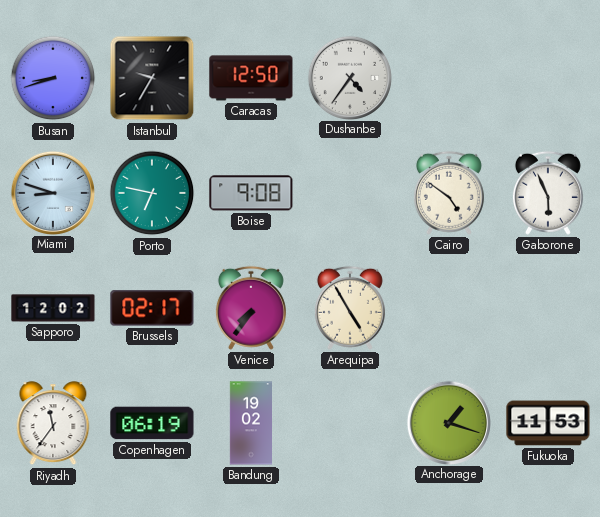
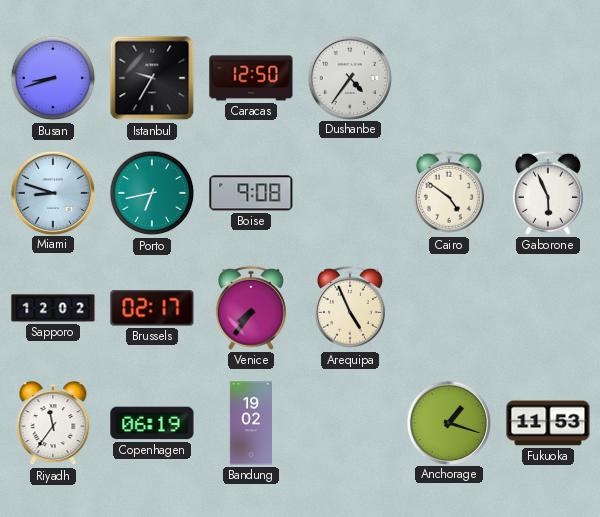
Porto: 6:47 -> 6:43 (152, 193)
Arequipa: 4:55 -> 4:56 (350, 308)
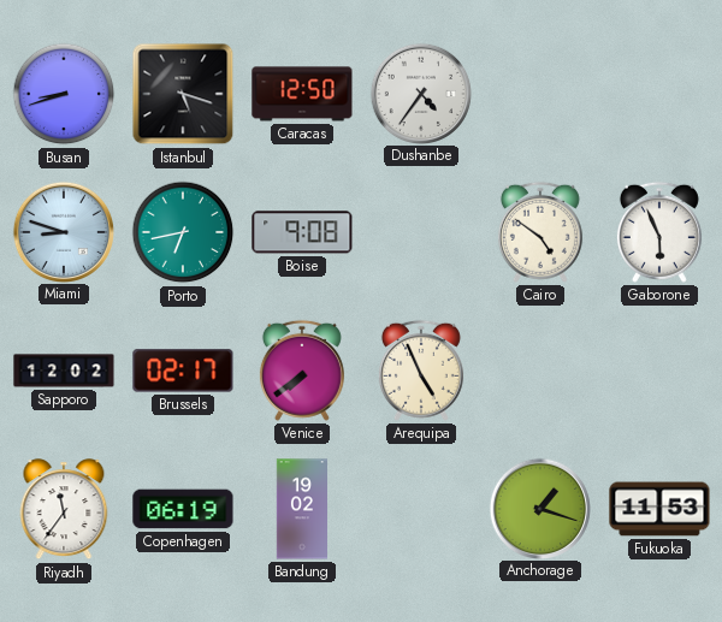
Istanbul: 9:35 -> 5:18 (183, 94)
Venice: 7:36 -> 7:39 (302, 371)
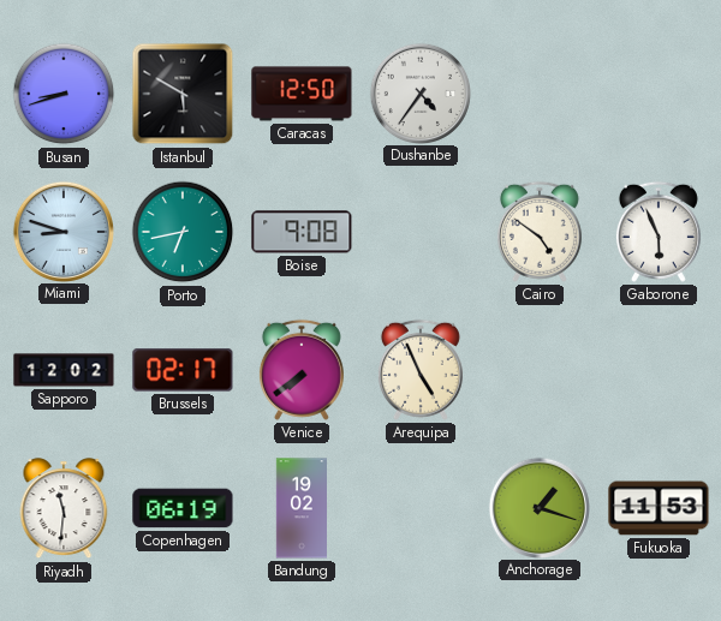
Istanbul: 5:18 -> 5:50 (183, 94)
Riyadh: 11:36 -> 11:31 (64, 509)
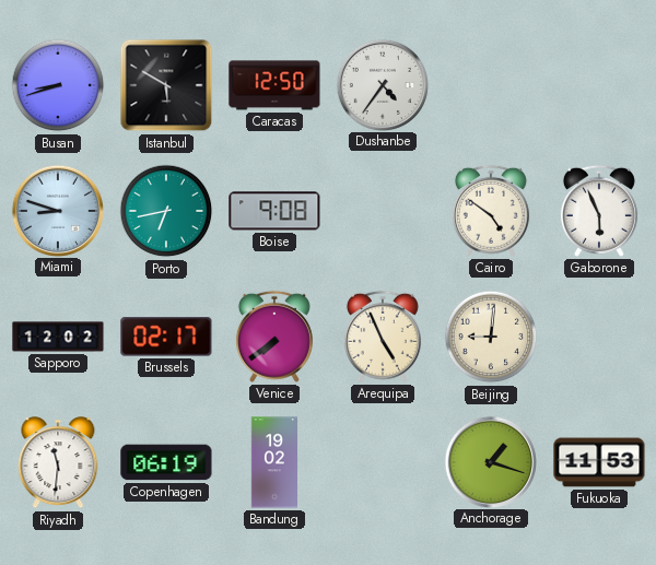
Beijing: none -> 9:01 (491, 337)
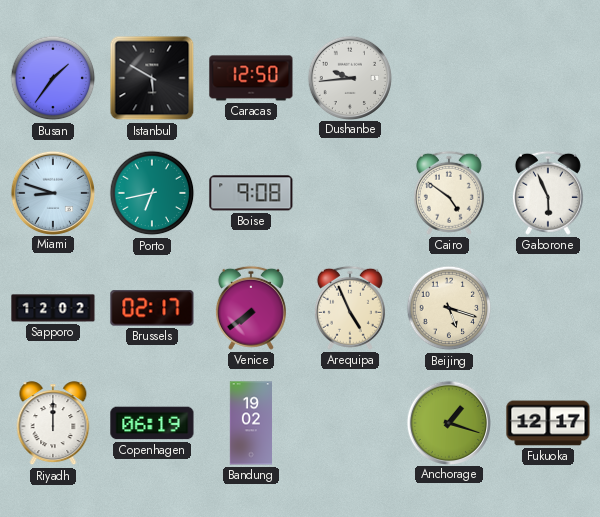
Busan: 8:42 -> 1:36 (53, 78)
Dushanbe: 4:36 -> 9:44 (349, 77)
Beijing: 9:01 -> 5:18 (449, 308)
Riyadh: 11:31 -> 12:00 (53, 424)
Fukuoka: 11:53 -> 12:17 (548, 423)
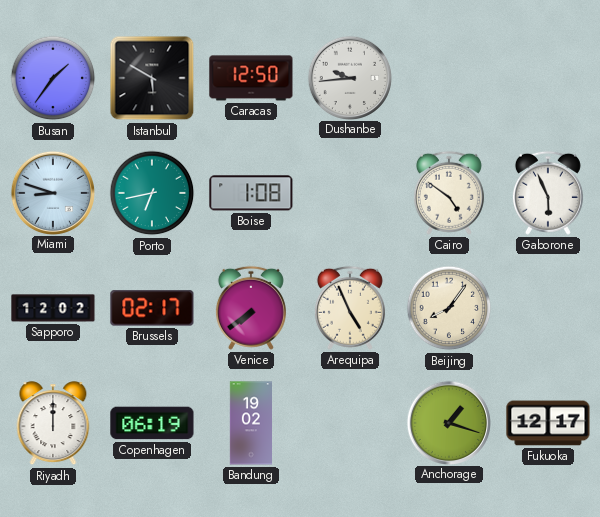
Boise: 9:08 -> 1:08 (251, 193)
Beijing: 5:18 -> 8:06 (449, 308)
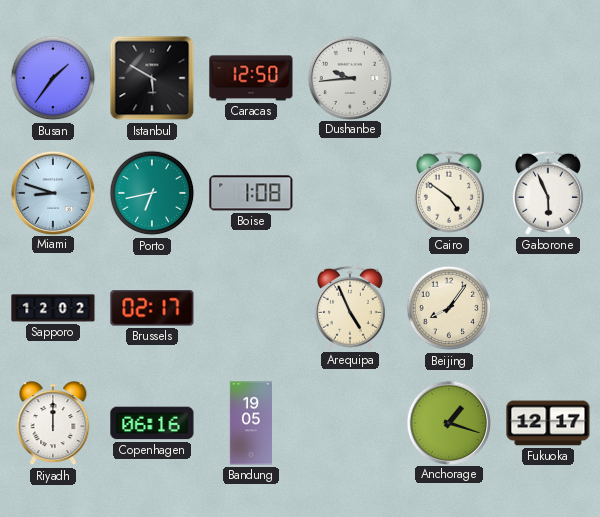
Venice: 7:39 -> none (251, 308)
Copenhagen: 06:19 -> 06:16 (152, 423)
Bandung: 19:02 -> 19:05 (250, 423)
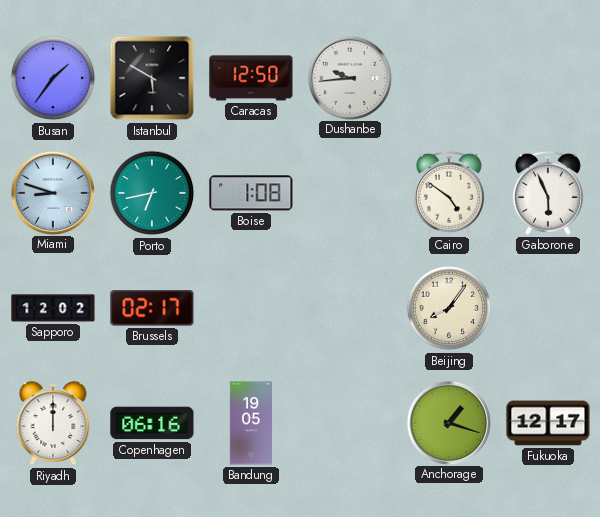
Arequipa: 4:56 -> none (350, 308)
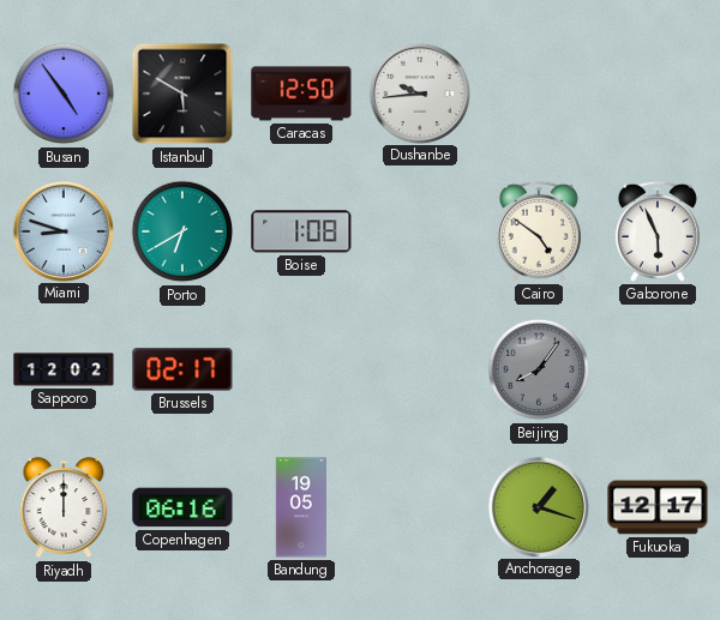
Busan: 1:36 -> 4:54 (64, 94)
Porto: 6:43 -> 6:40 (182, 231)
Beijing dial: cream -> grey (539, 369)
